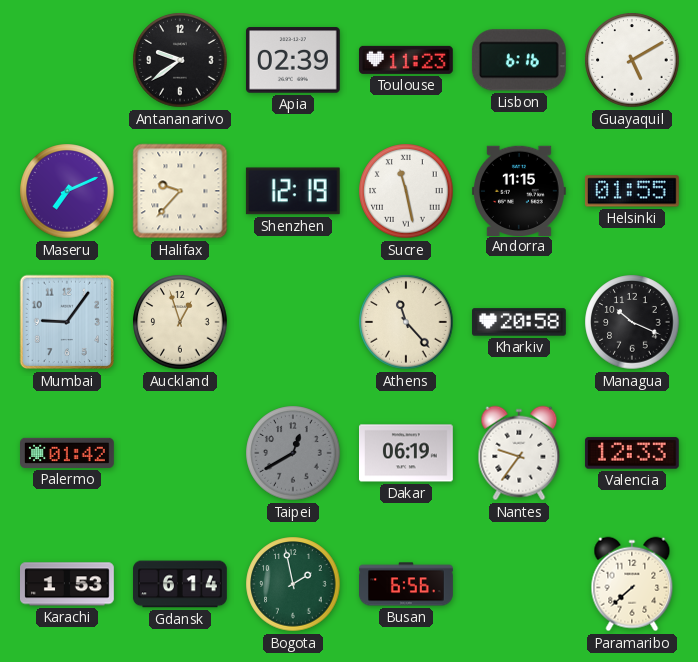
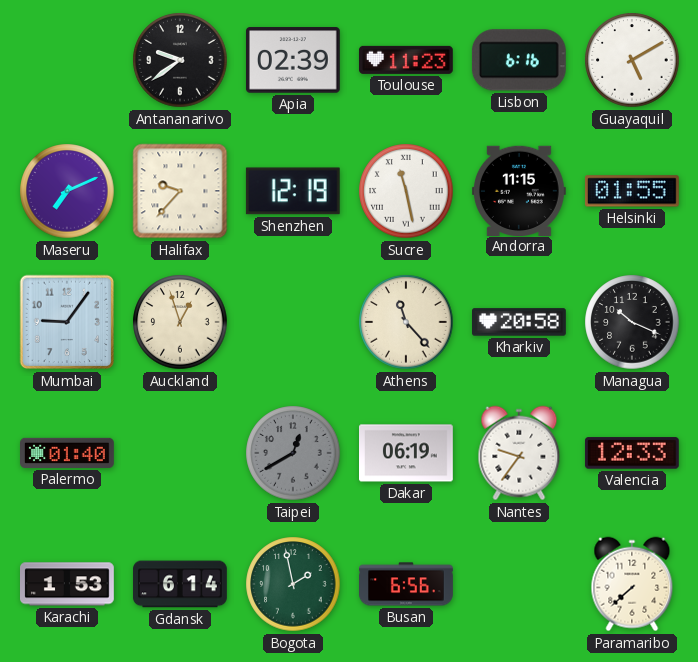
Palermo: 01:42 -> 01:40 (68, 453)
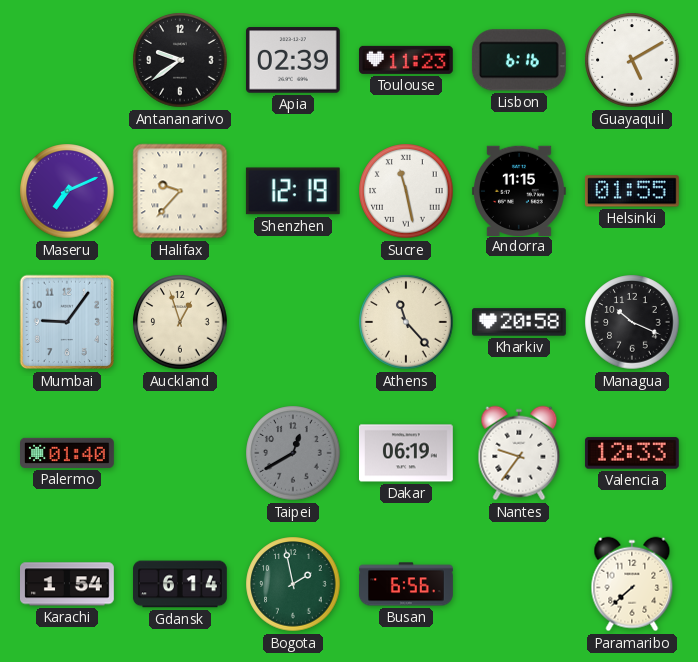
Karachi: 1:53 -> 1:54 (68, 584)
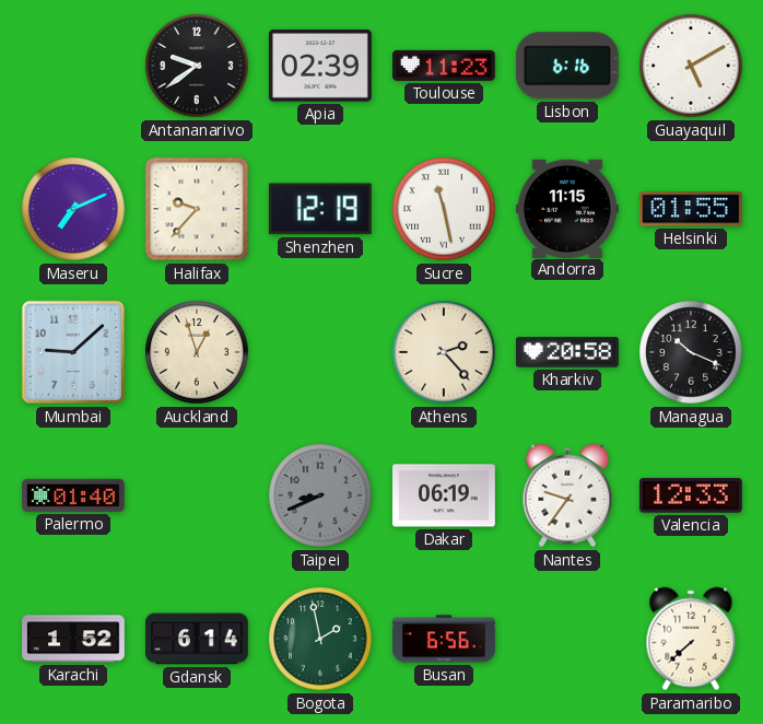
Mumbai: 9:06 -> 9:08 (73, 352)
Athens: 11:23 -> 2:23 (444, 352)
Taipei: 12:40 -> 8:41 (320, 495)
Karachi: 1:54 -> 1:52 (74, 639)
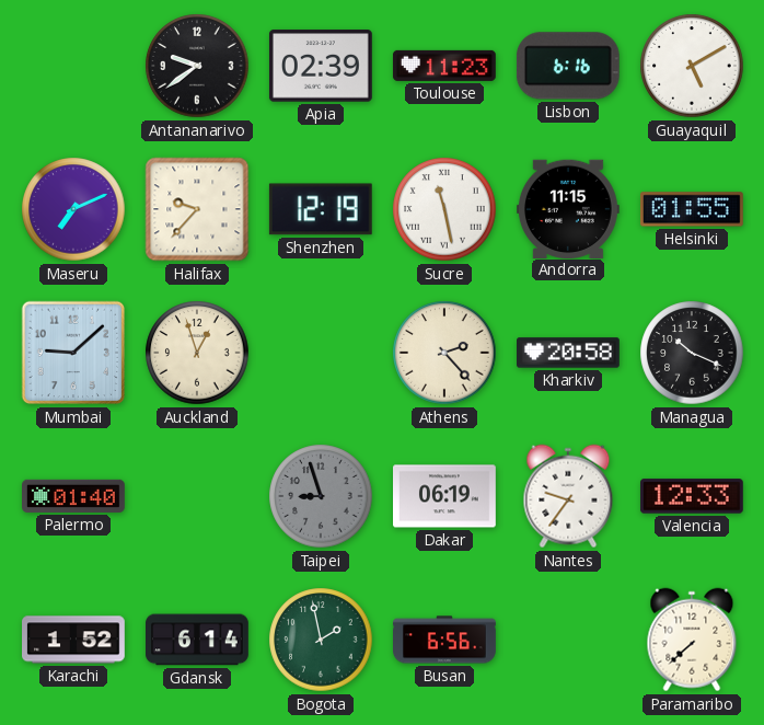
Taipei: 8:41 -> 8:57 (321, 496)
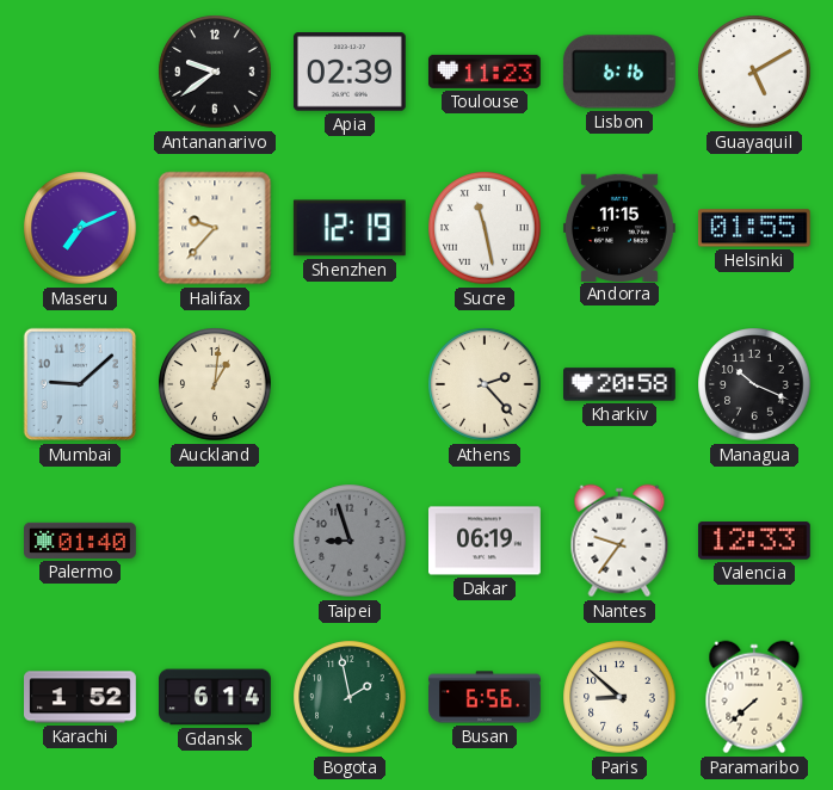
Auckland: 12:57 -> 1:01 (215, 384)
Paris: none -> 8:52 (619, 697)
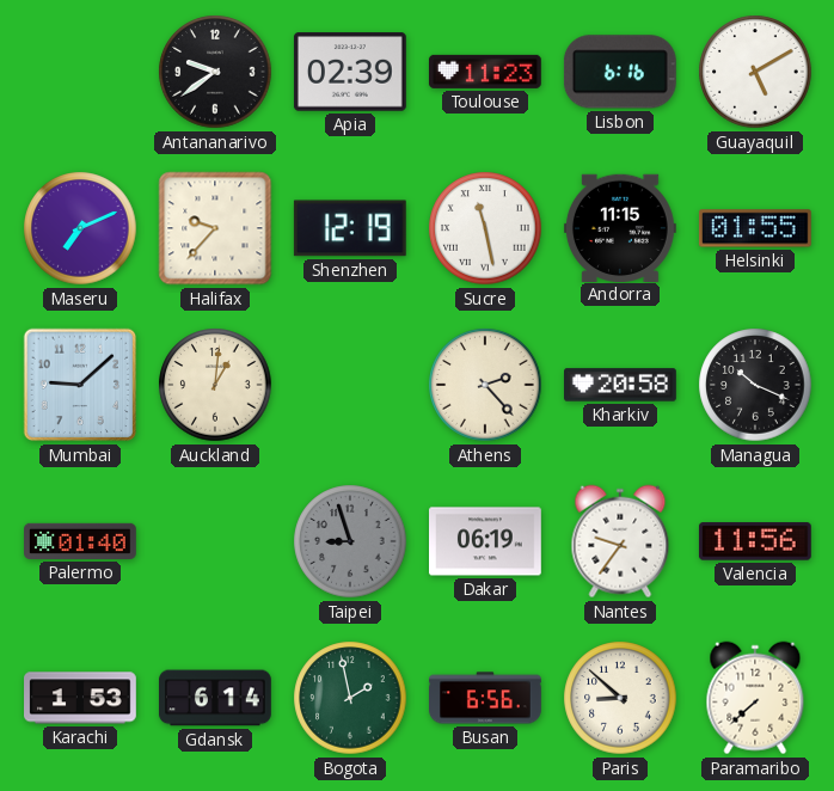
Valencia: 12:33 -> 11:56 (755, 541)
Karachi: 1:52 -> 1:53 (81, 698)
